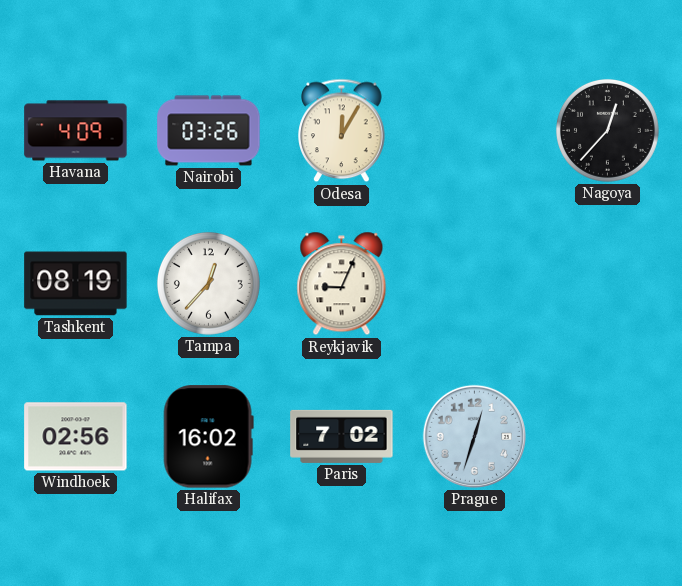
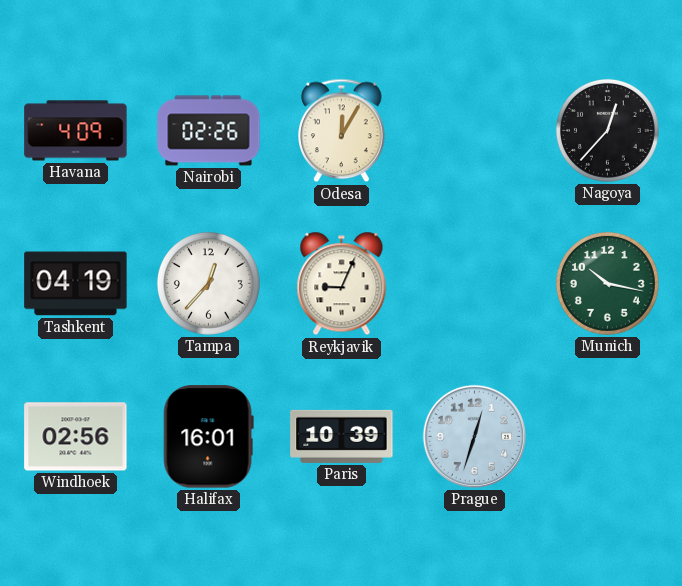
Nairobi: 03:26 -> 02:26 (209, 131)
Tashkent: 08:19 -> 04:19 (76, 284)
Munich: none -> 10:17 (607, 283)
Halifax: 16:02 -> 16:01 (208, 437)
Paris: 7:02 -> 10:39 (342, 436)
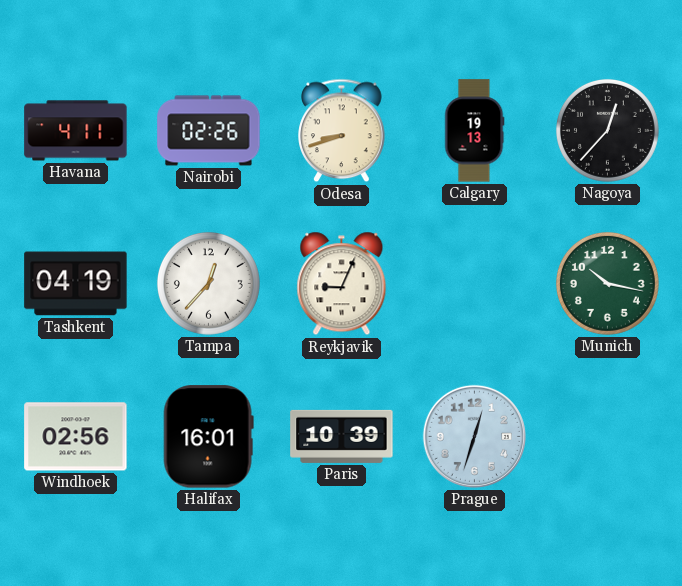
Havana: 4:09 -> 4:11 (76, 131)
Odesa: 12:05 -> 8:42 (342, 131)
Calgary: none -> 19:13 (474, 131)
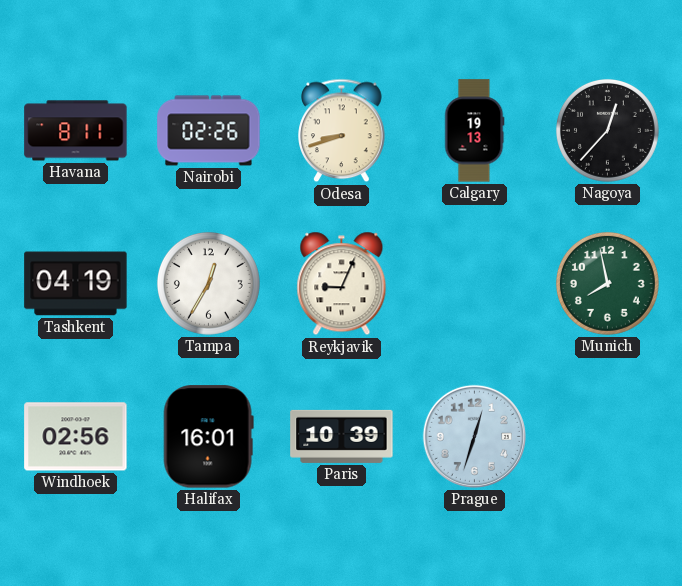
Havana: 4:11 -> 8:11 (76, 131)
Tampa: 12:37 -> 12:35 (208, 283)
Munich: 10:17 -> 7:58 (607, 283)
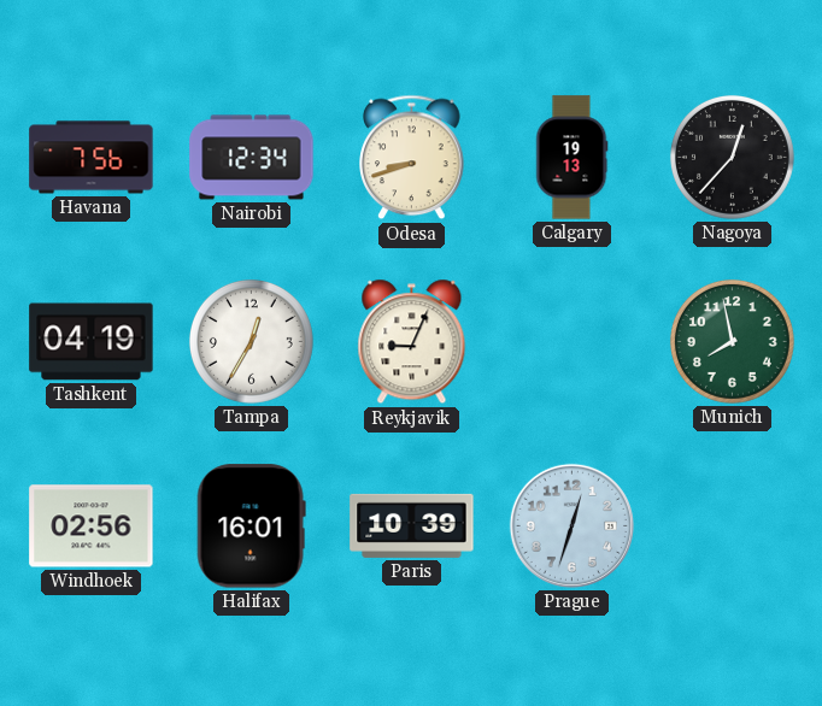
Havana: 8:11 -> 7:56 (92, 158)
Nairobi: 02:26 -> 12:34 (252, 158)
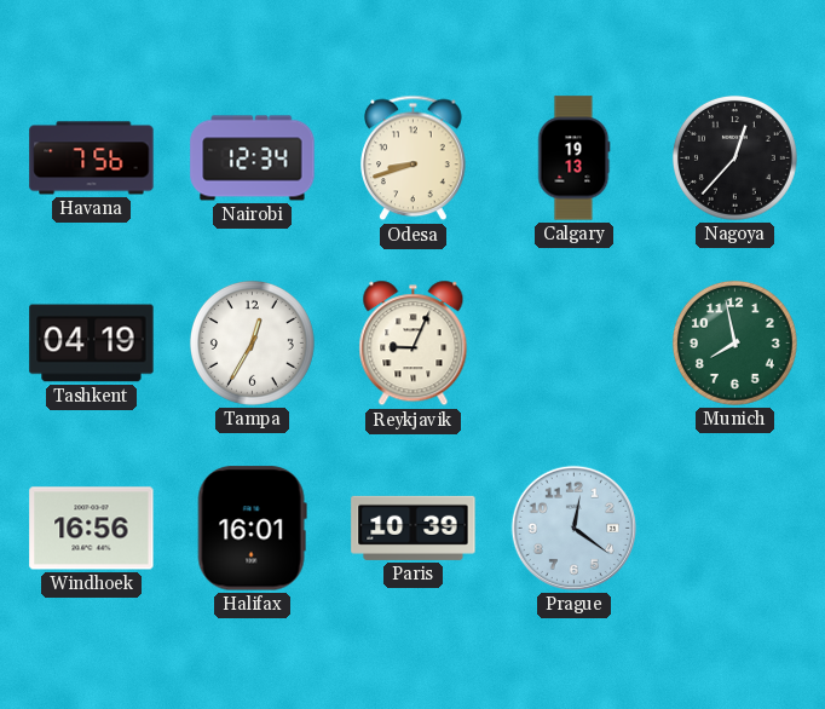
Windhoek: 02:56 -> 16:56 (92, 529)
Prague: 12:33 -> 12:21 (573, 528)
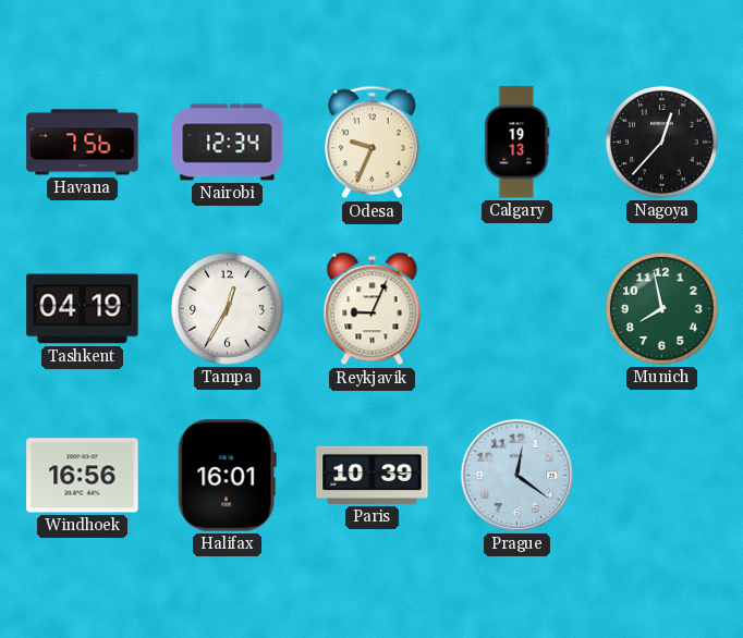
Odesa: 8:42 -> 9:34 (373, 143)
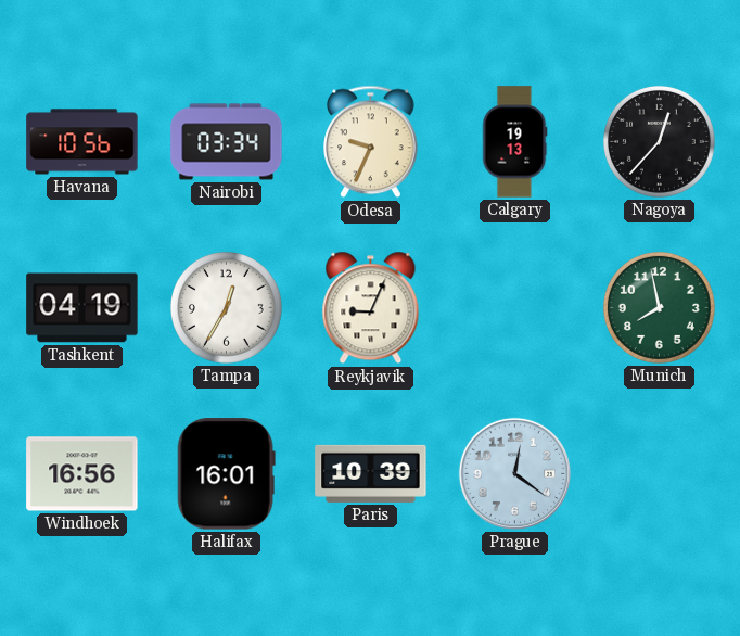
Havana: 7:56 -> 10:56 (82, 142)
Nairobi: 12:34 -> 03:34 (227, 142)
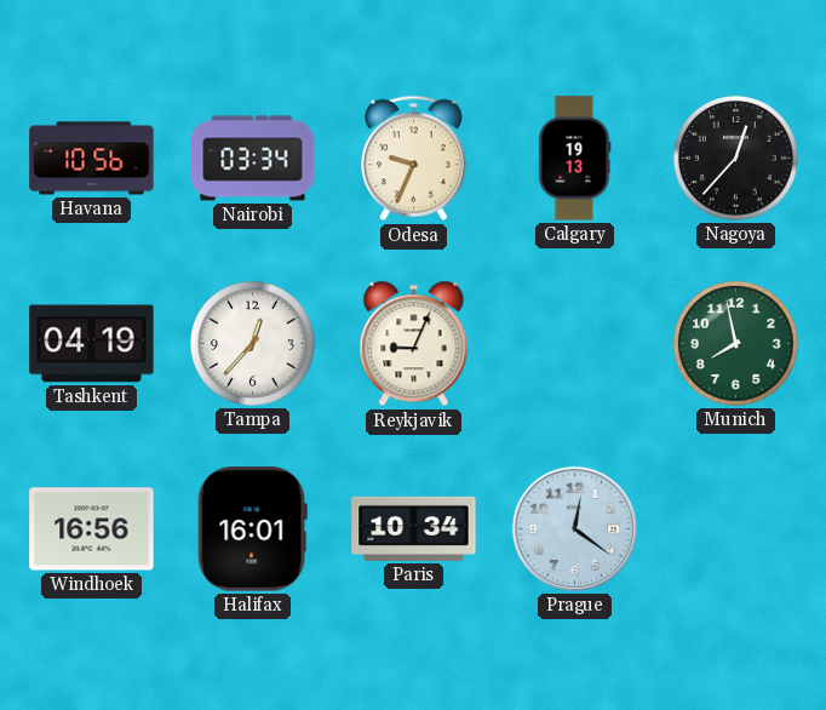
Tampa: 12:35 -> 12:37 (252, 343)
Paris: 10:39 -> 10:34 (414, 528)
